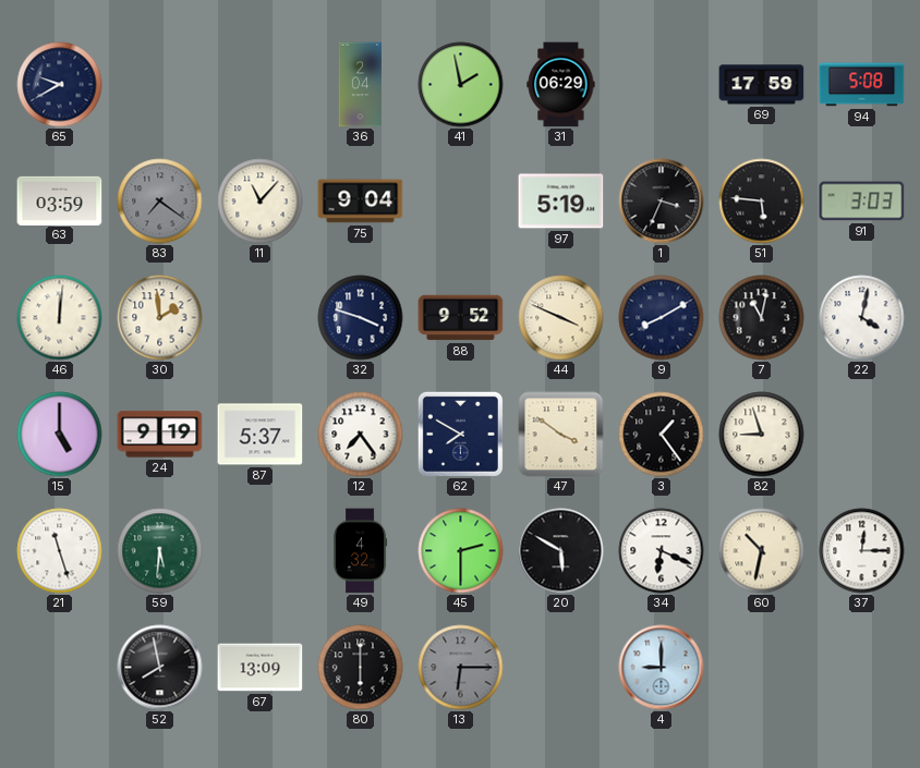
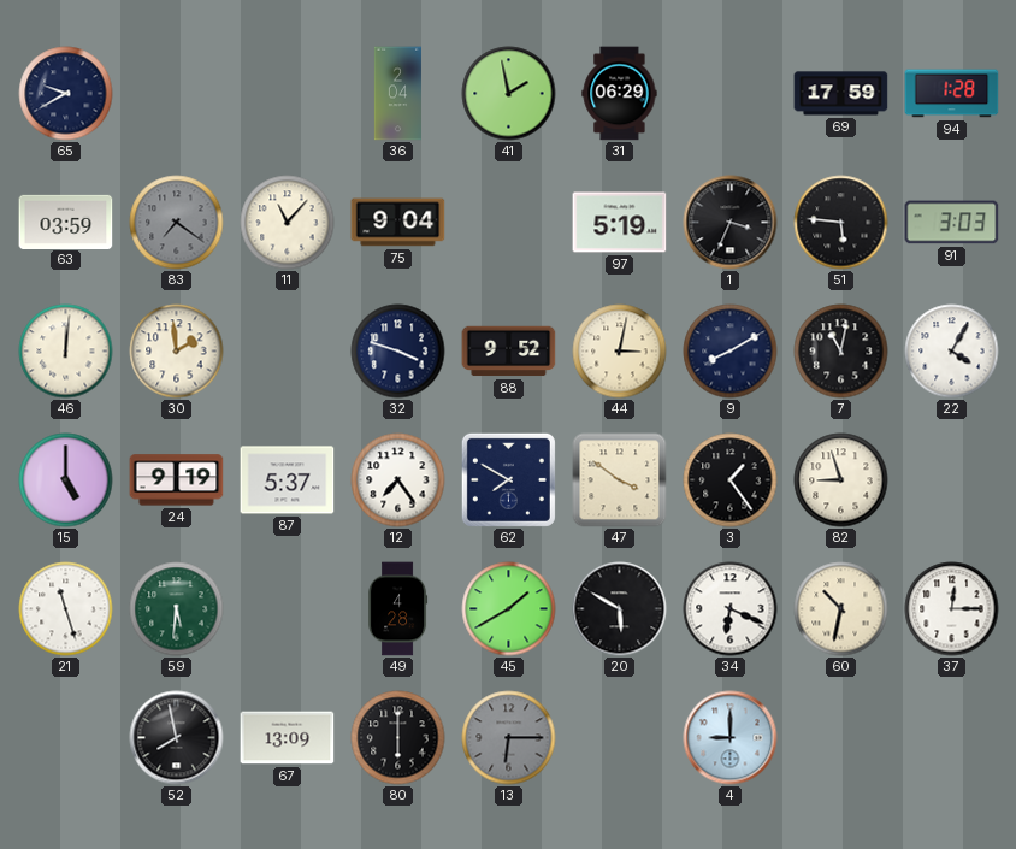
94: 5:08 -> 1:28 (952, 94)
44: 3:49 -> 3:02 (620, 352)
22: 4:02 -> 4:05 (952, 352)
49: 4:32 -> 4:28 (398, 609)
45: 2:30 -> 1:40 (509, 609)
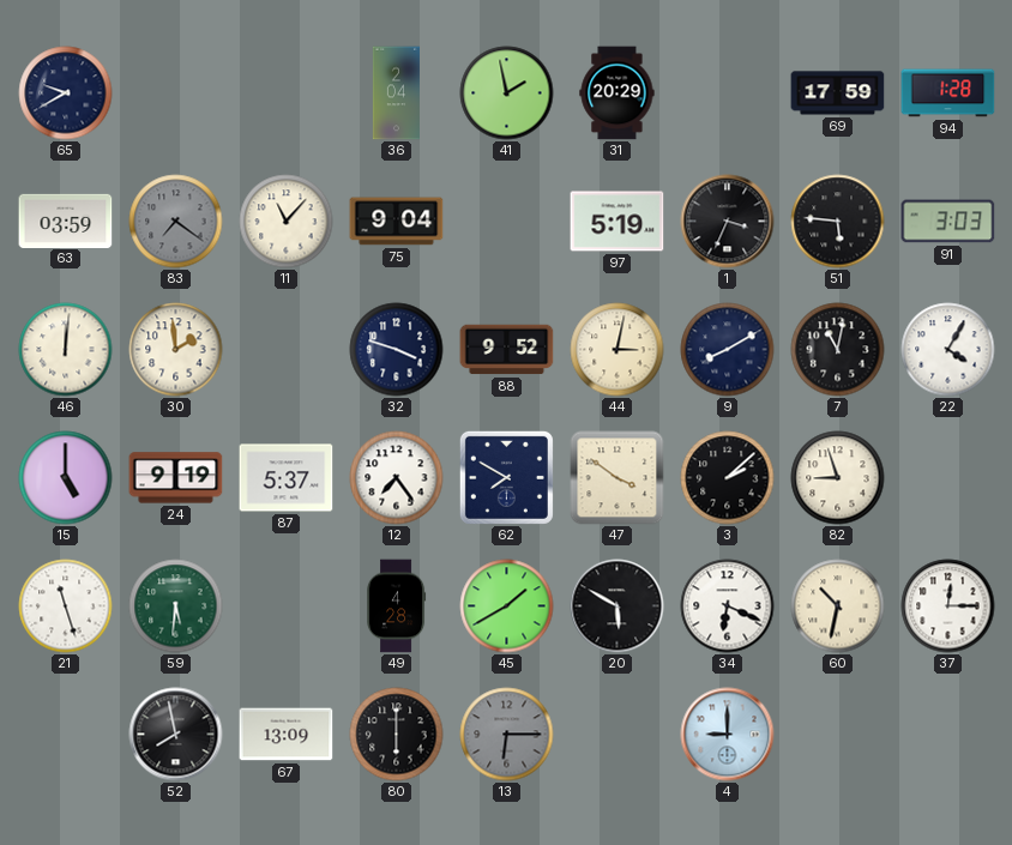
31: 06:29 -> 20:29 (618, 93)
3: 1:24 -> 2:08 (728, 478)
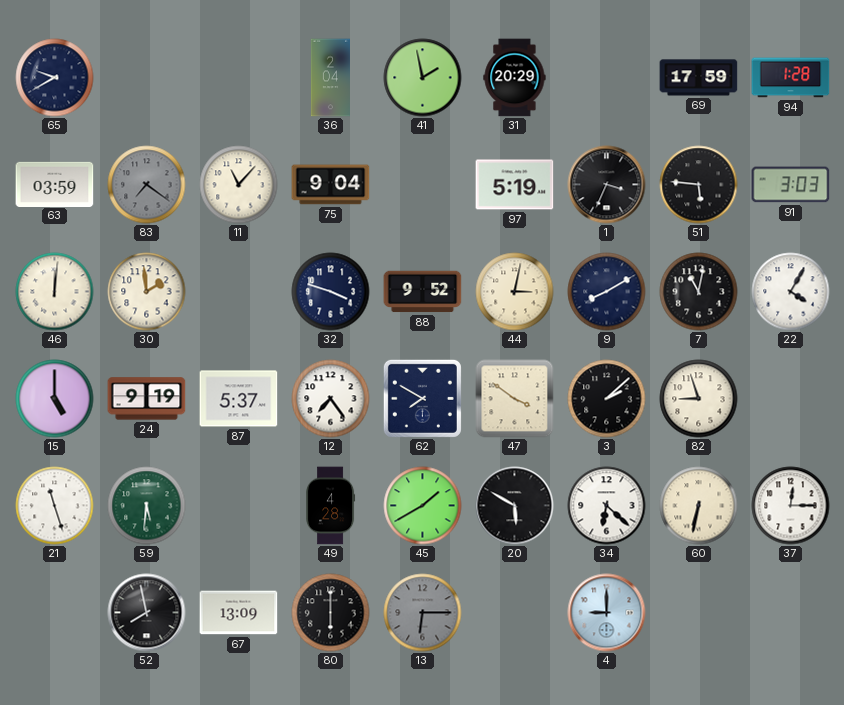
34: 6:19 -> 6:22 (607, 506)
60: 10:32 -> 6:32 (699, 506)
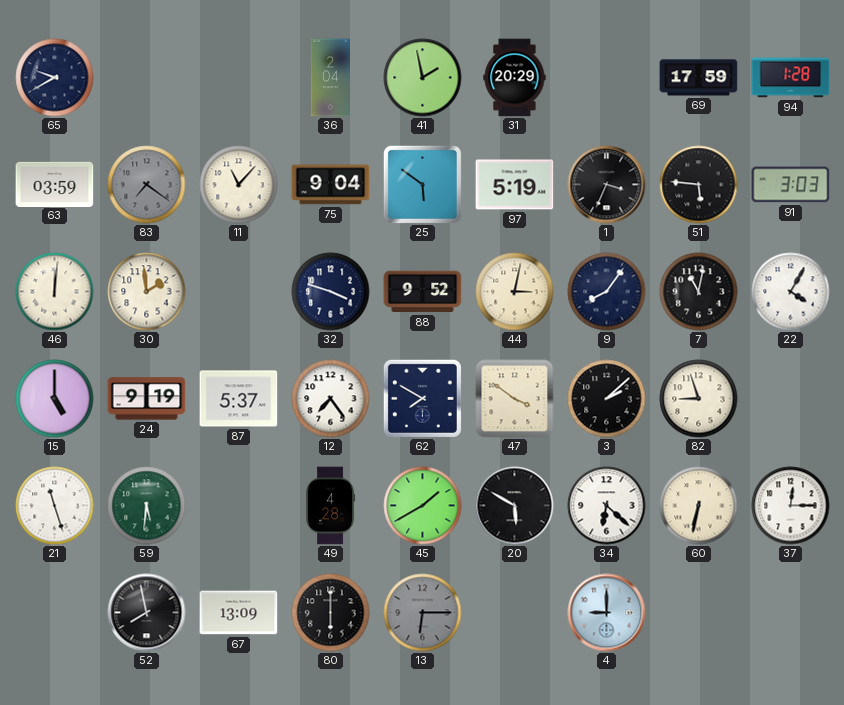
25: none -> 5:51 (422, 184)
9: 8:10 -> 8:06 (607, 292)
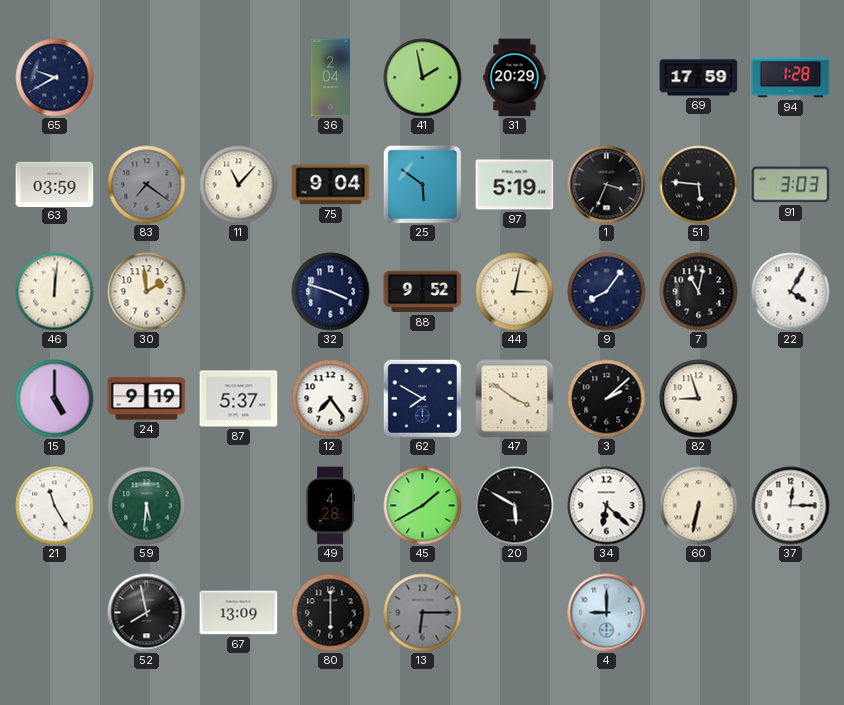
21: 11:27 -> 11:25 (55, 506)
